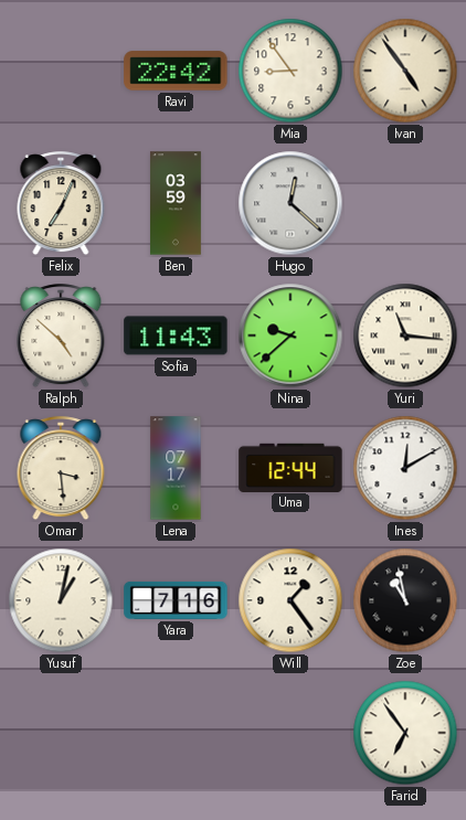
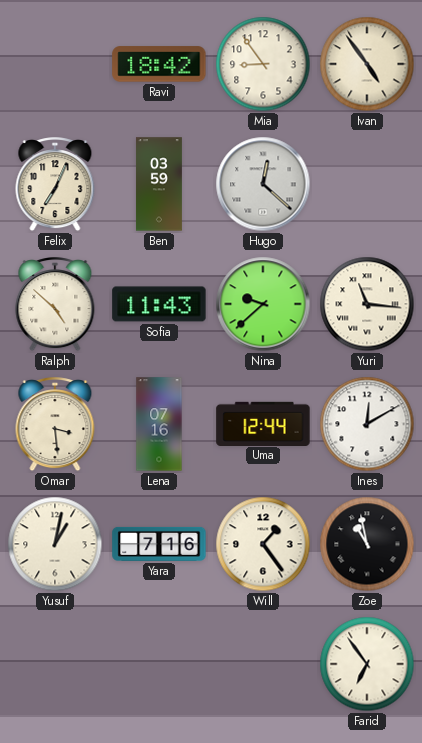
Ravi: 22:42 -> 18:42 (159, 64)
Lena: 07:17 -> 07:16 (159, 424)
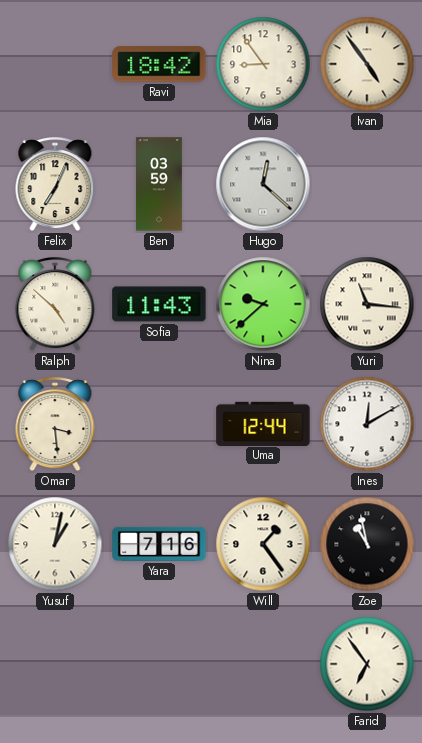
Lena: 07:16 -> none (159, 424)
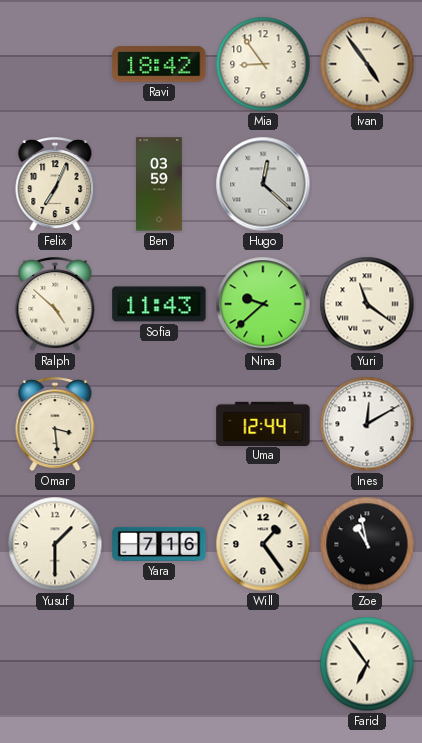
Yuri: 11:16 -> 11:21 (367, 304)
Yusuf: 1:02 -> 1:30 (55, 544)
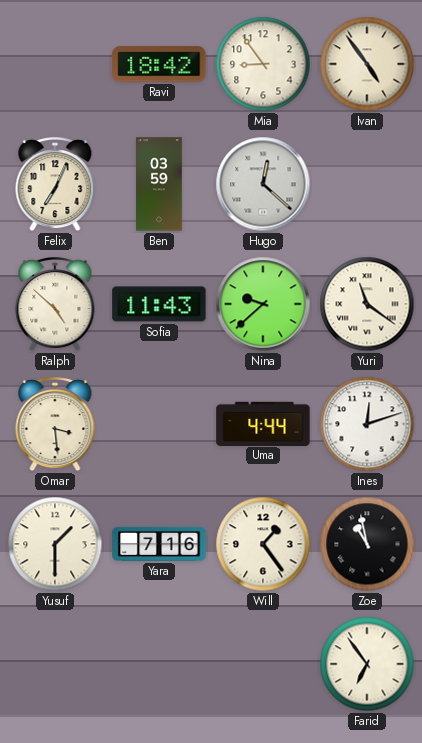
Uma: 12:44 -> 4:44 (263, 423)
Ines: 12:10 -> 12:12 (367, 424)
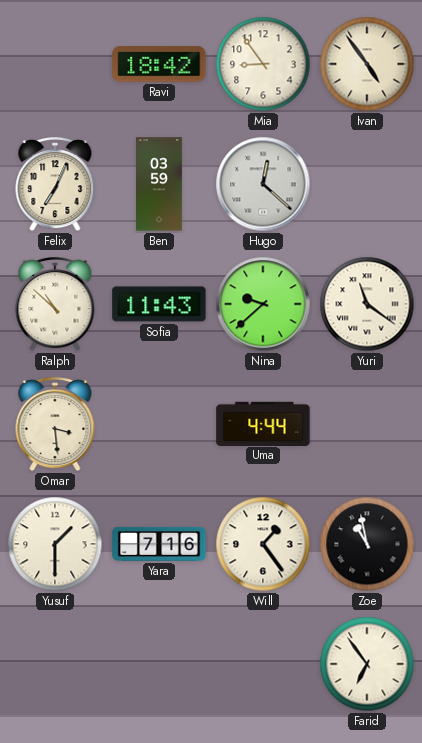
Ralph: 4:52 -> 10:52 (55, 305)
Ines: 12:12 -> none (367, 424)
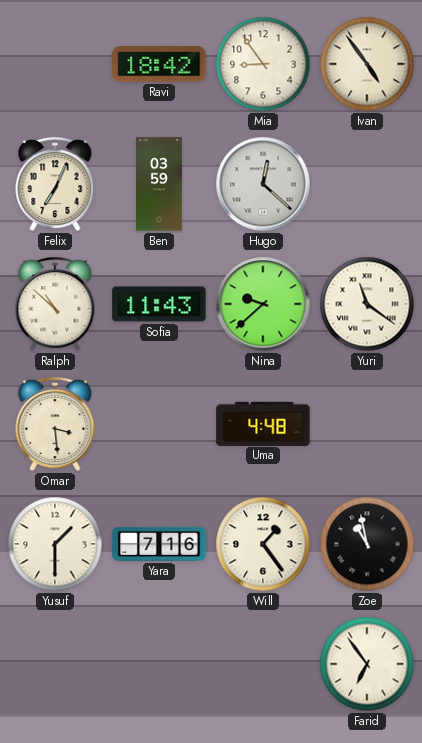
Uma: 4:44 -> 4:48 (263, 423)
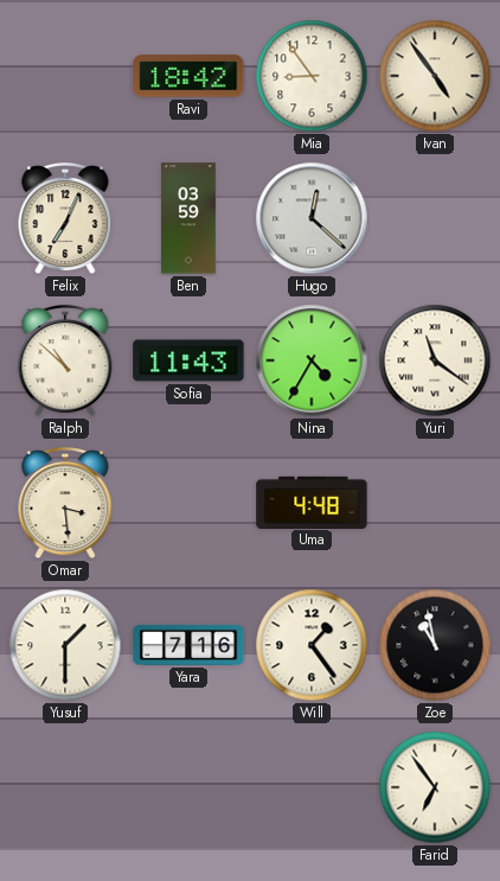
Nina: 9:38 -> 4:35 (312, 360)
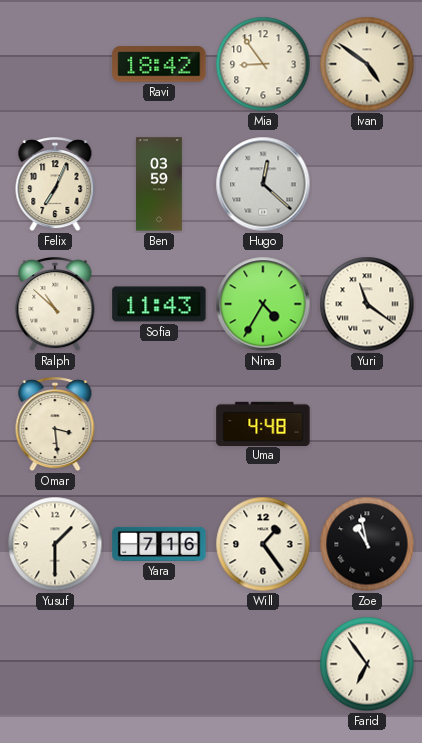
Ivan: 4:54 -> 4:51 (367, 64)
